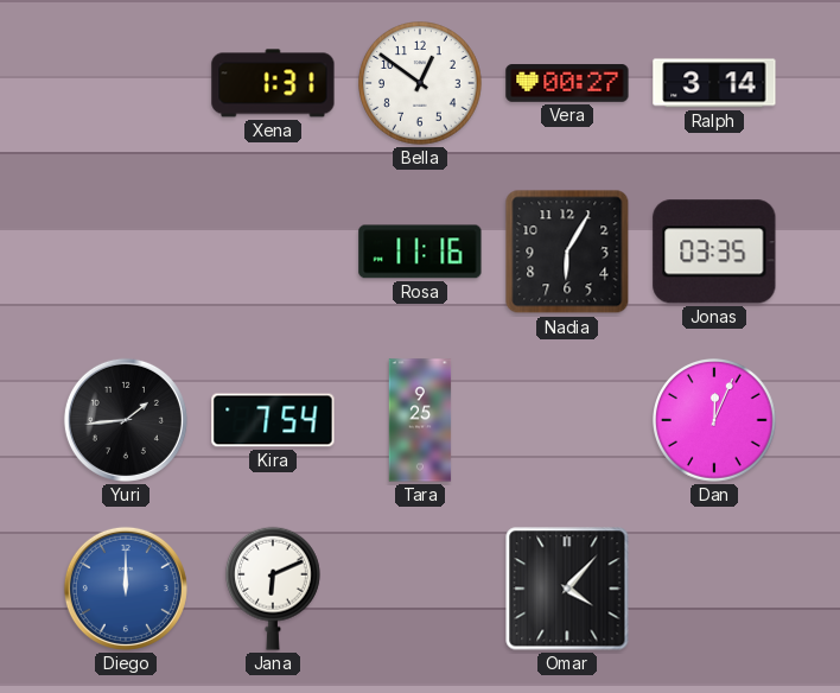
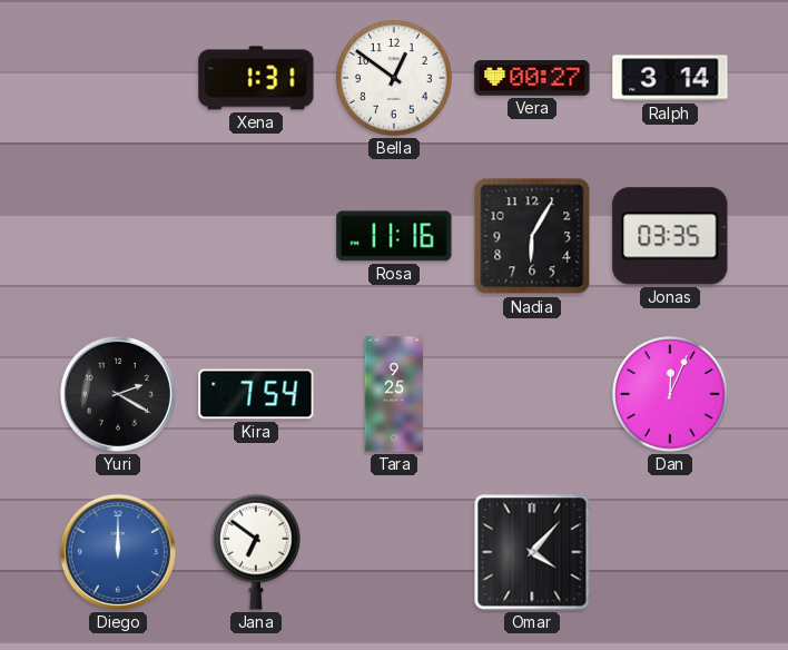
Yuri: 1:44 -> 2:20 (118, 394)
Jana: 6:11 -> 6:51 (257, 552)
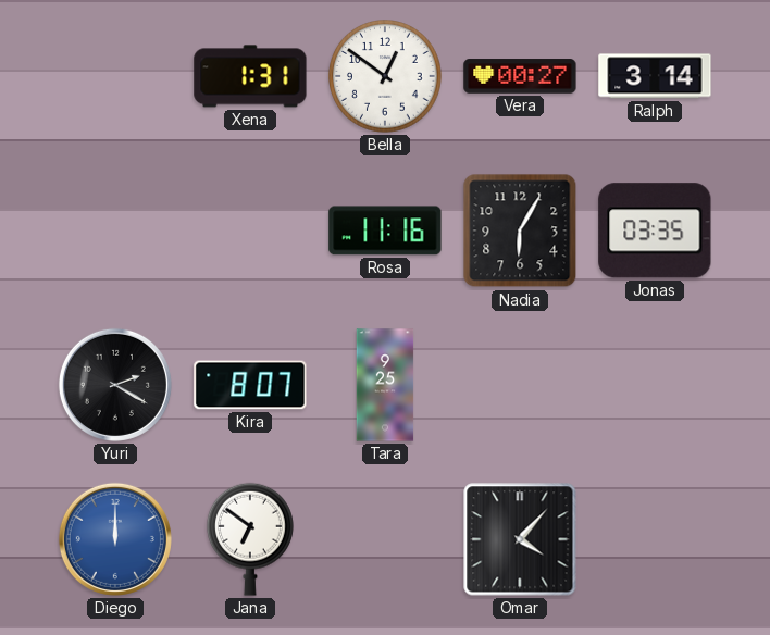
Kira: 7:54 -> 8:07 (250, 385)
Dan: 12:04 -> none (670, 395)
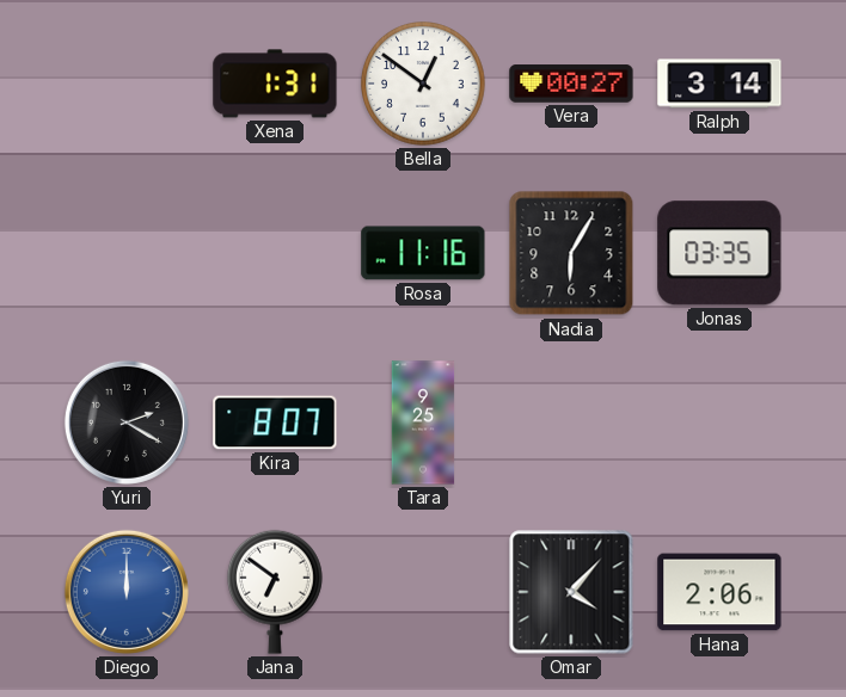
Hana: none -> 2:06 (719, 592)
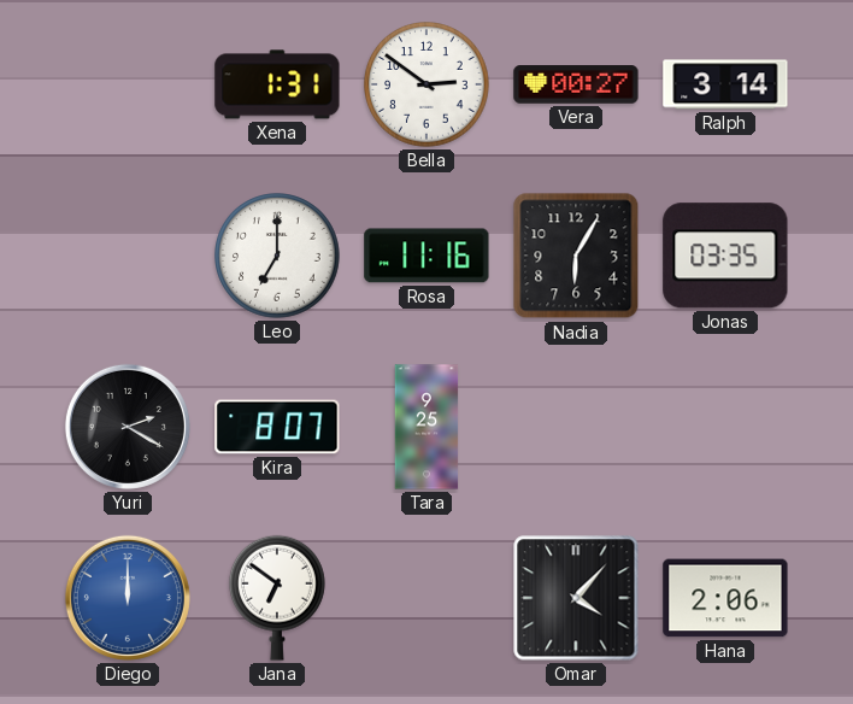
Bella: 12:51 -> 2:51 (426, 86)
Leo: none -> 7:00 (277, 257)
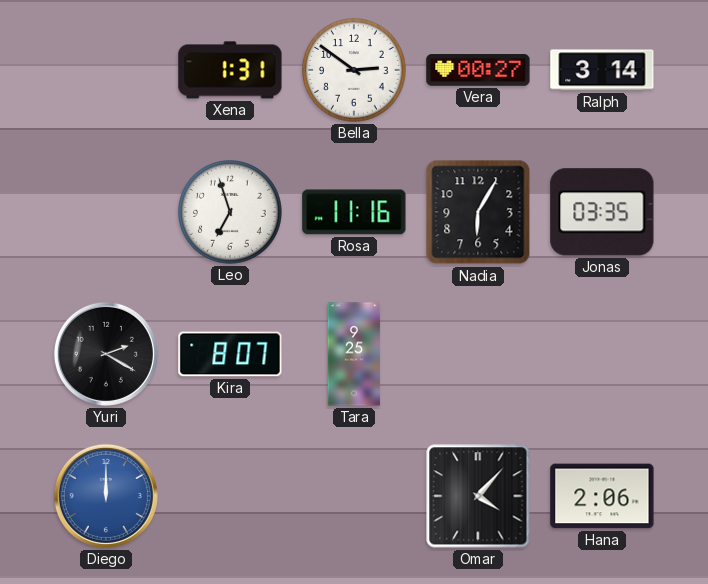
Leo: 7:00 -> 6:57 (230, 213)
Jana: 6:51 -> none (278, 598)
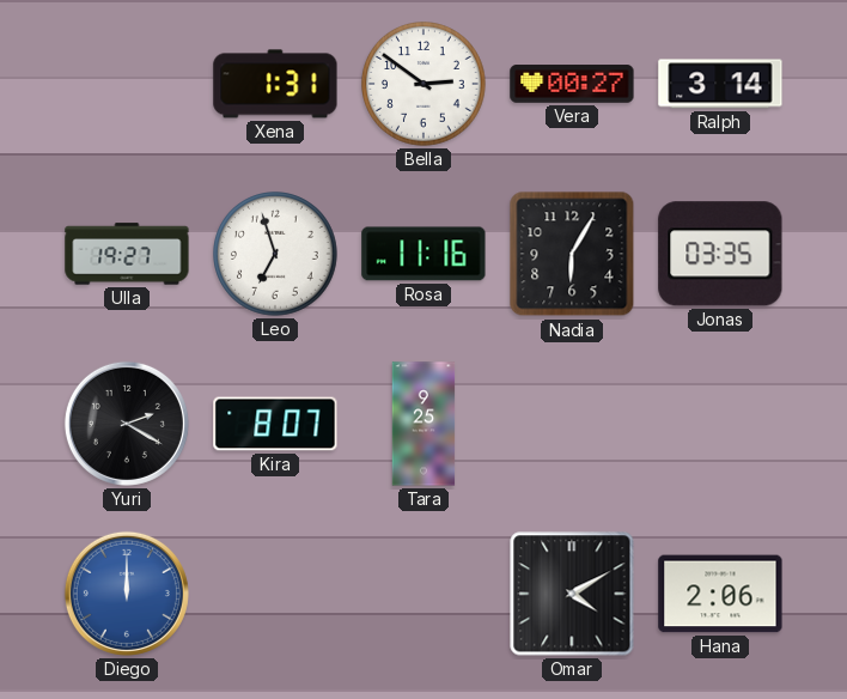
Ulla: none -> 19:27 (127, 254)
Omar: 4:07 -> 4:10 (572, 594)
